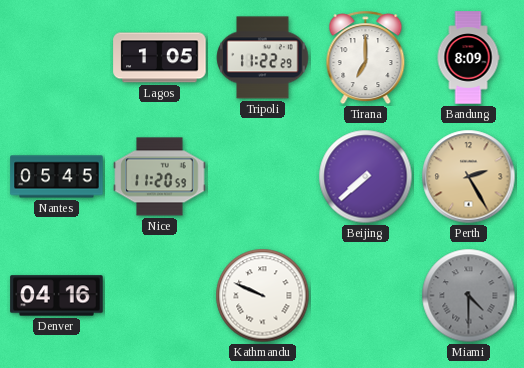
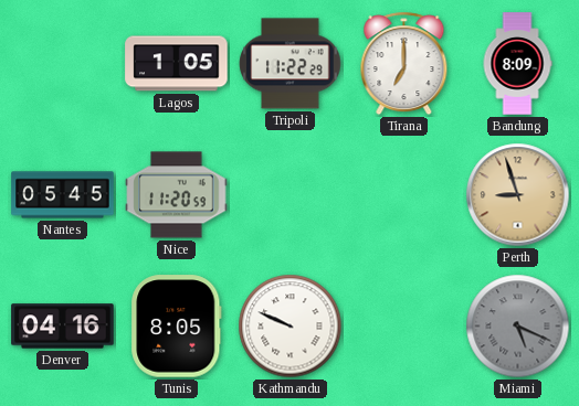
Beijing: 7:38 -> none (366, 177)
Perth: 2:25 -> 8:57 (518, 195)
Tunis: none -> 8:05 (177, 327)
Miami: 4:30 -> 5:19 (518, 327)
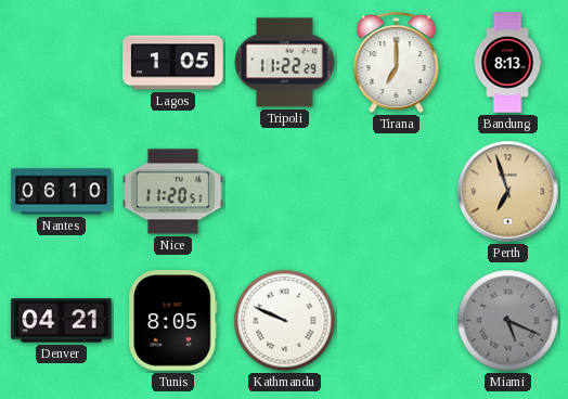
Bandung: 8:09 -> 8:13 (507, 63)
Nantes: 05:45 -> 06:10 (62, 192)
Nice: 11:20:59 -> 11:20:51 (173, 192)
Perth: 8:57 -> 6:57 (508, 192)
Denver: 04:16 -> 04:21 (62, 321)
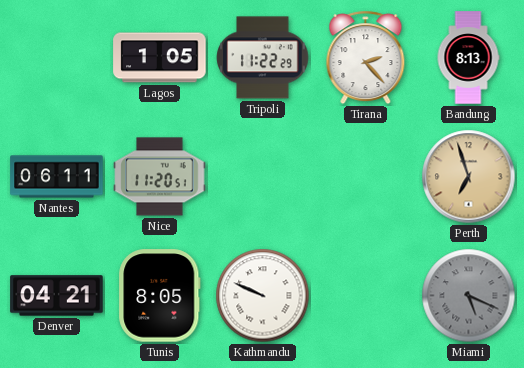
Tirana: 7:00 -> 2:23 (366, 58)
Nantes: 06:10 -> 06:11 (57, 177)
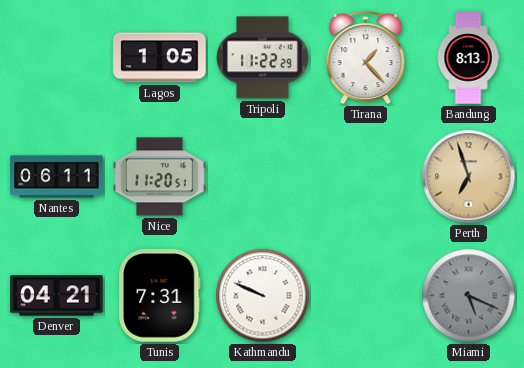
Tirana: 2:23 -> 1:23 (366, 58)
Tunis: 8:05 -> 7:31 (160, 296)
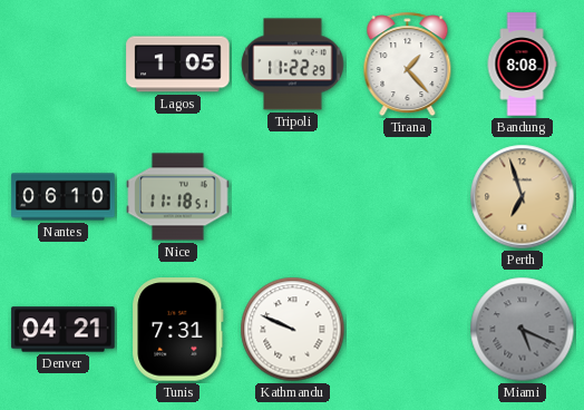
Bandung: 8:13 -> 8:08 (522, 65)
Nantes: 06:11 -> 06:10 (64, 197)
Nice: 11:20 -> 11:18 (178, 197)
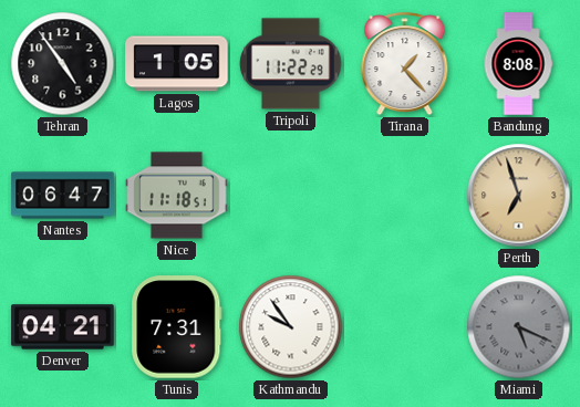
Tehran: none -> 4:54 (63, 64)
Nantes: 06:10 -> 06:47 (63, 196)
Kathmandu: 9:49 -> 9:54 (291, 327)
